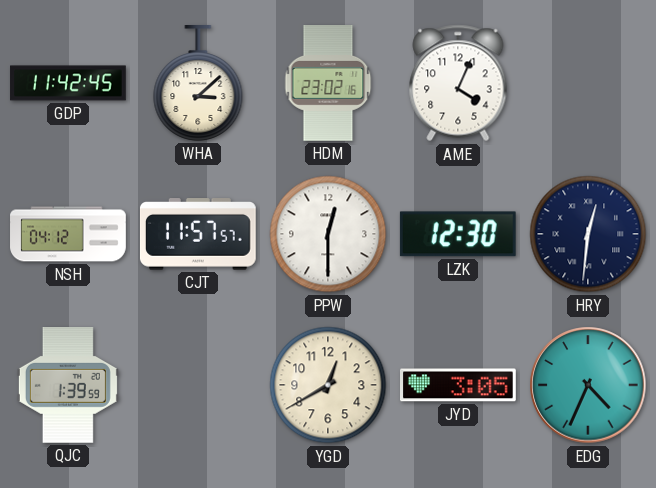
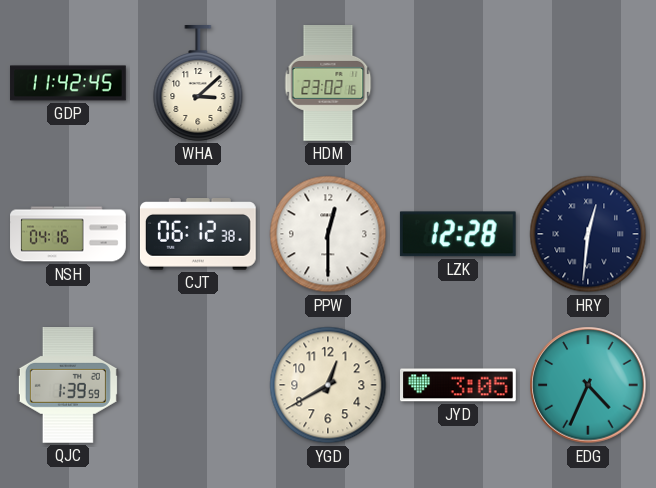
AME: 4:04 -> none (458, 83)
NSH: 04:12 -> 04:16 (68, 234)
CJT: 11:57 -> 06:12 (198, 234)
LZK: 12:30 -> 12:28 (458, 234)
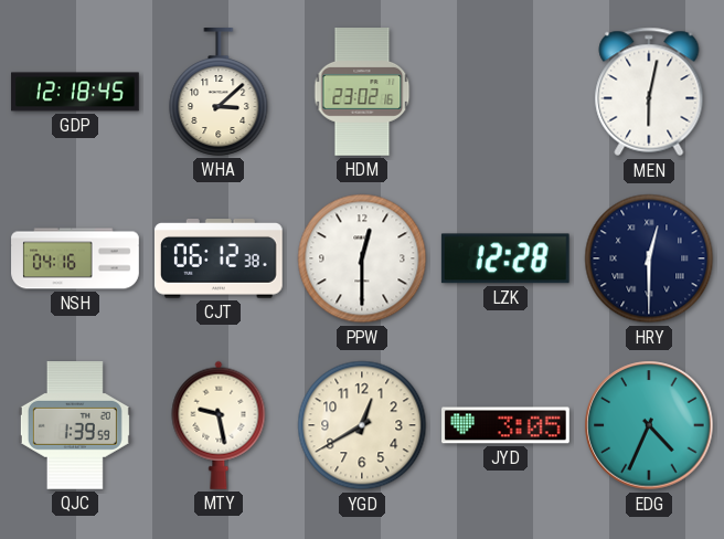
GDP: 11:42 -> 12:18 (75, 92)
MEN: none -> 6:02 (649, 92)
HRY: 12:31 -> 12:30 (649, 258)
MTY: none -> 9:28 (219, 425)
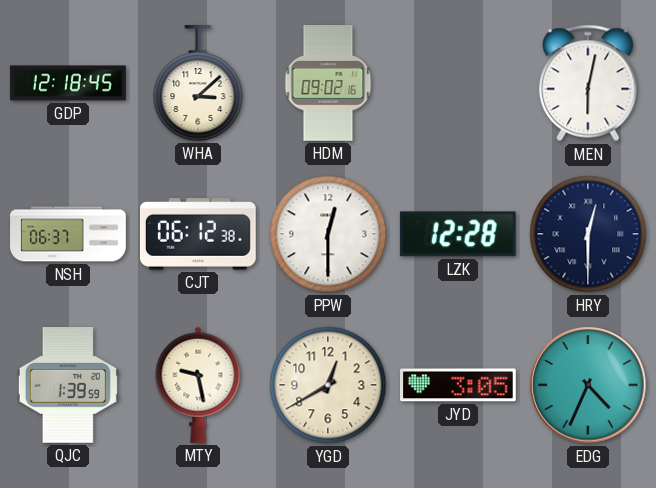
HDM: 23:02 -> 09:02 (328, 84)
NSH: 04:16 -> 06:37 (68, 234)
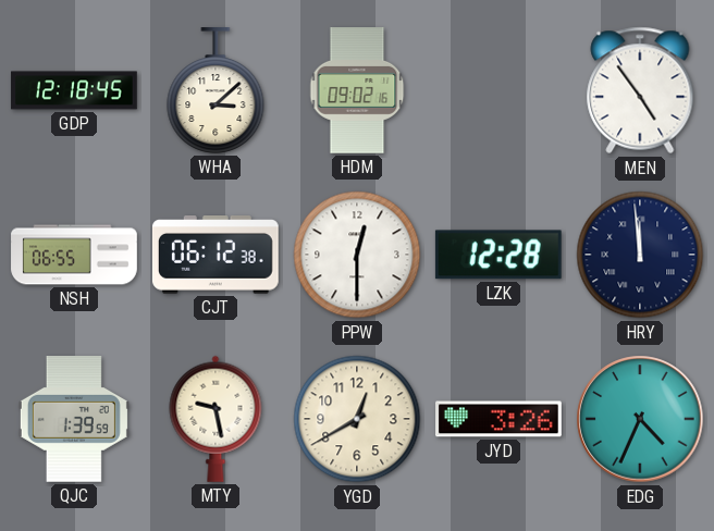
MEN: 6:02 -> 4:54 (640, 90)
NSH: 06:37 -> 06:55 (74, 255)
HRY: 12:30 -> 11:59 (640, 255)
JYD: 3:05 -> 3:26 (500, 419)
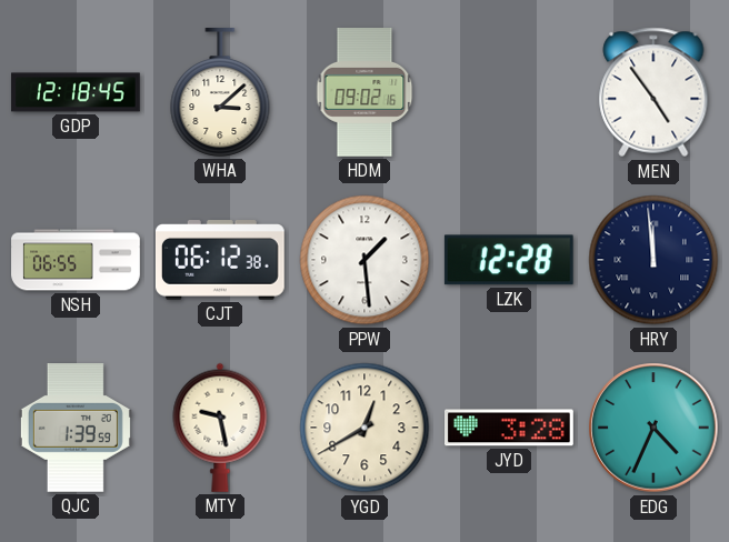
PPW: 12:30 -> 1:29 (364, 260)
JYD: 3:26 -> 3:28 (510, 428)
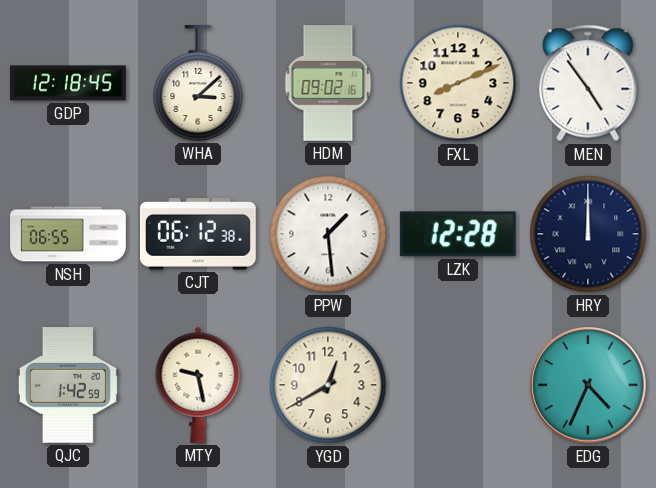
FXL: none -> 8:11 (458, 83)
HRY: 11:59 -> 12:00 (588, 234)
QJC: 1:39 -> 1:42 (68, 386)
JYD: 3:28 -> none (510, 428)
